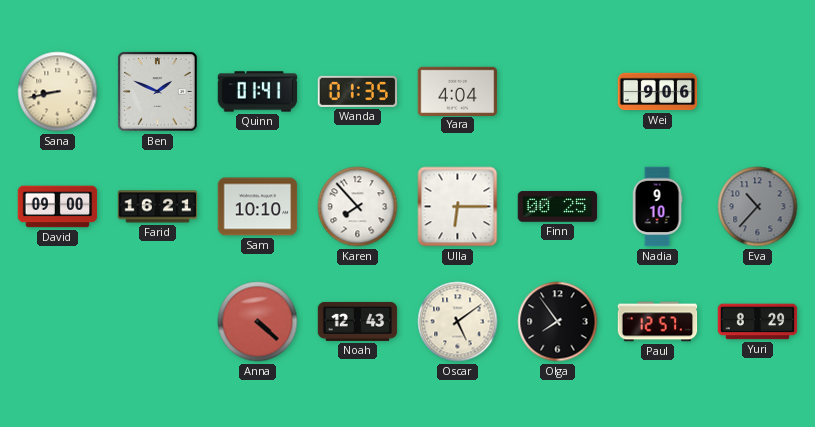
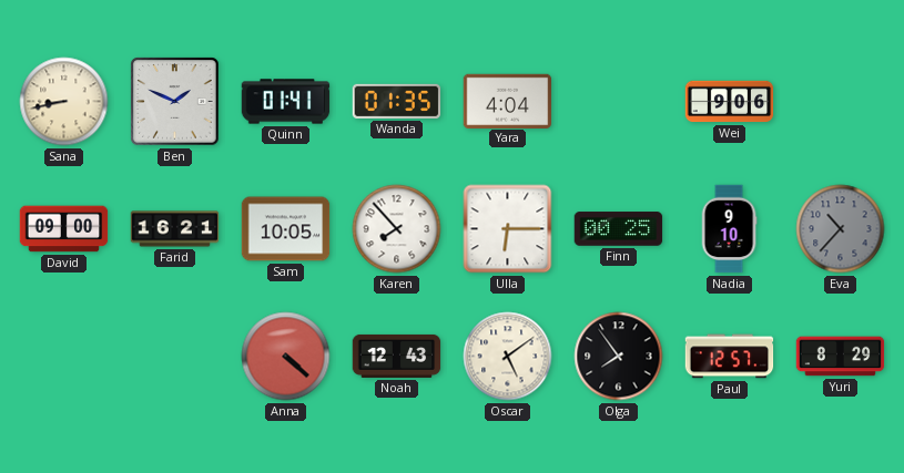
Sam: 10:10 -> 10:05 (286, 229)
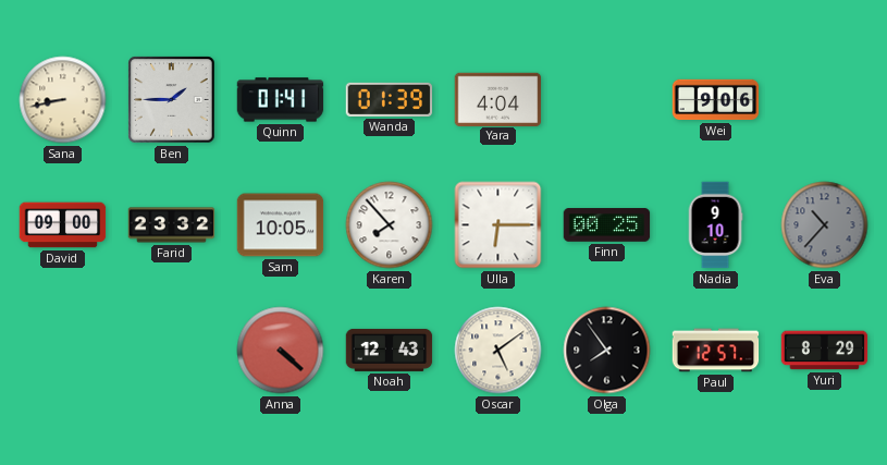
Ben: 1:49 -> 1:45 (172, 100)
Wanda: 01:35 -> 01:39 (390, 99)
Farid: 16:21 -> 23:32 (172, 225)
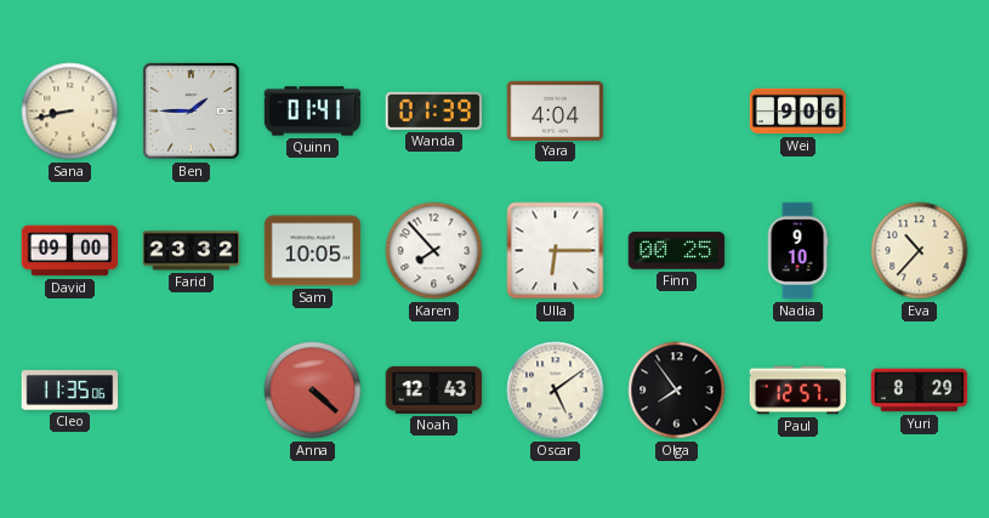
Eva dial: grey -> cream (920, 251)
Cleo: none -> 11:35 (70, 391)
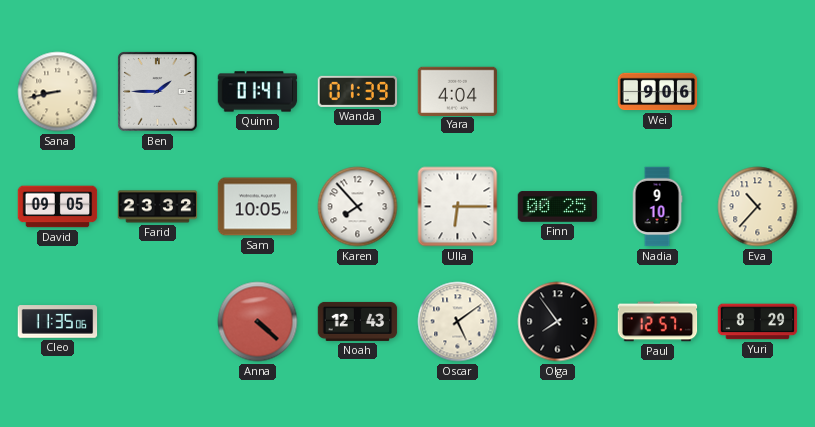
David: 09:00 -> 09:05 (58, 207)
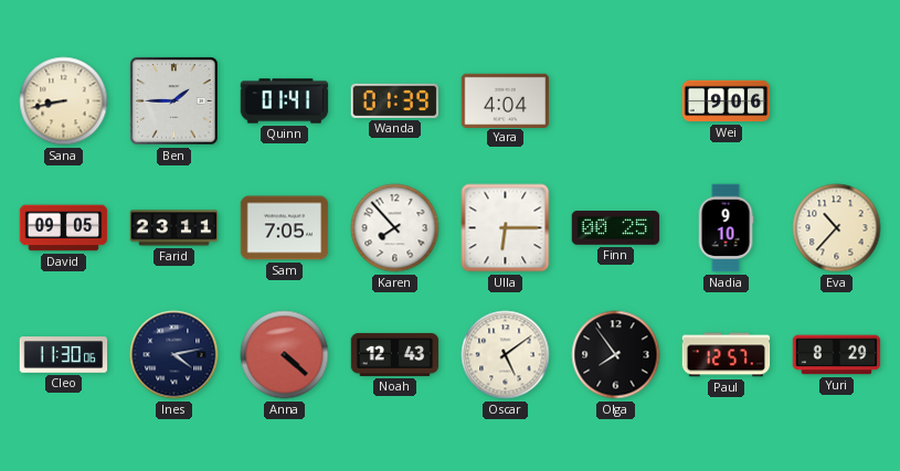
Farid: 23:32 -> 23:11 (174, 228)
Sam: 10:05 -> 7:05 (285, 228)
Cleo: 11:35 -> 11:30 (64, 355)
Ines: none -> 4:13 (174, 355)
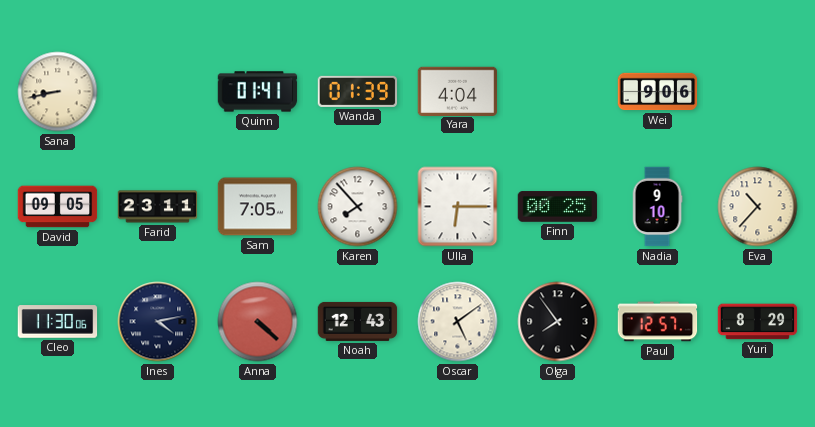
Ben: 1:45 -> none (174, 101)
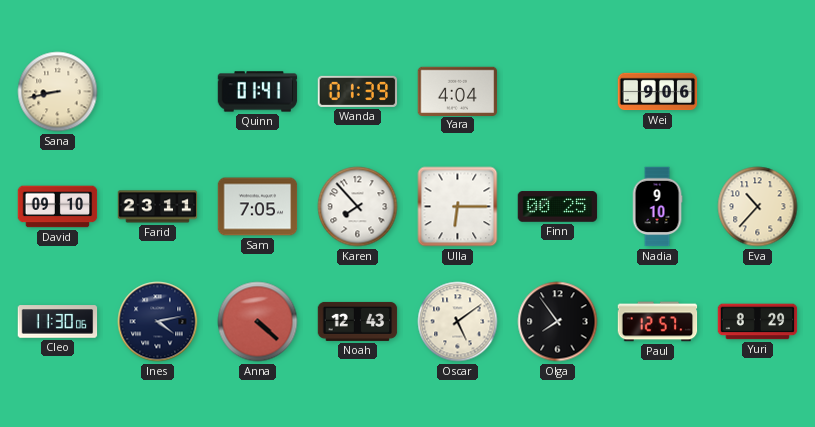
David: 09:05 -> 09:10 (58, 207)
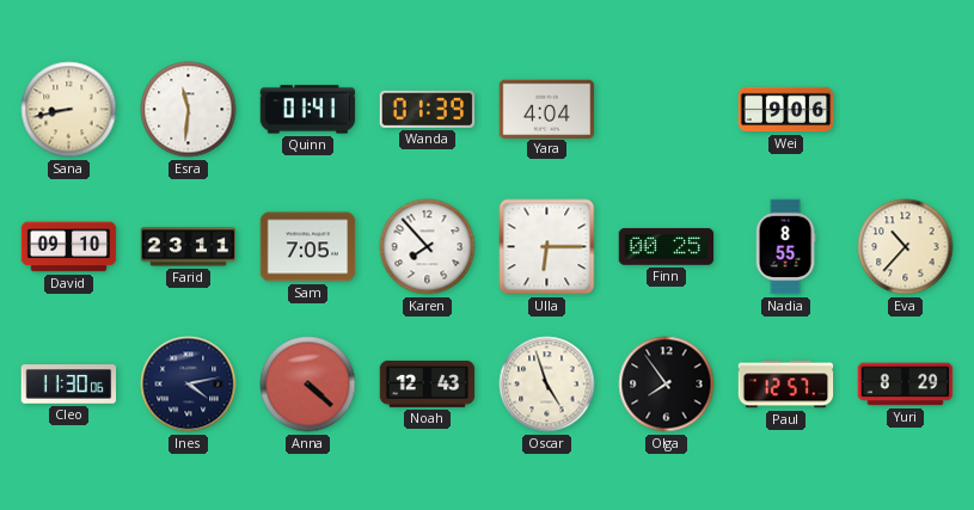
Esra: none -> 11:31 (189, 110)
Nadia: 9:10 -> 8:55 (785, 247)
Oscar: 5:09 -> 4:57 (547, 385)
